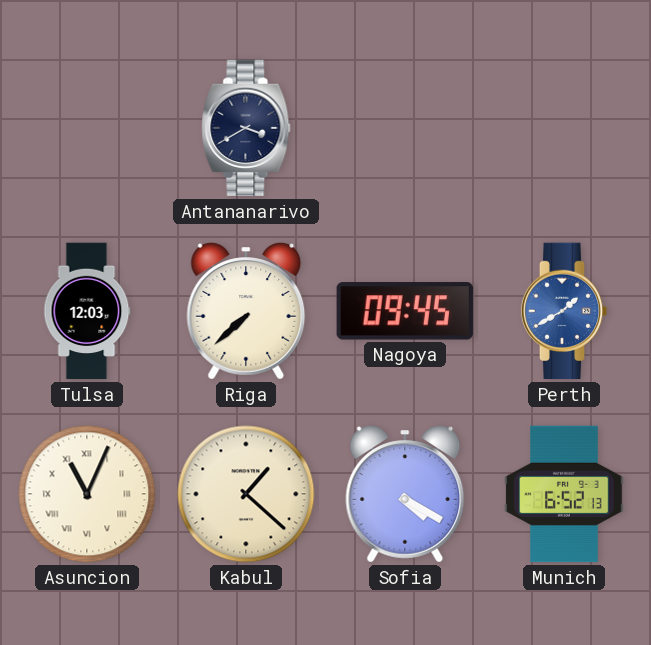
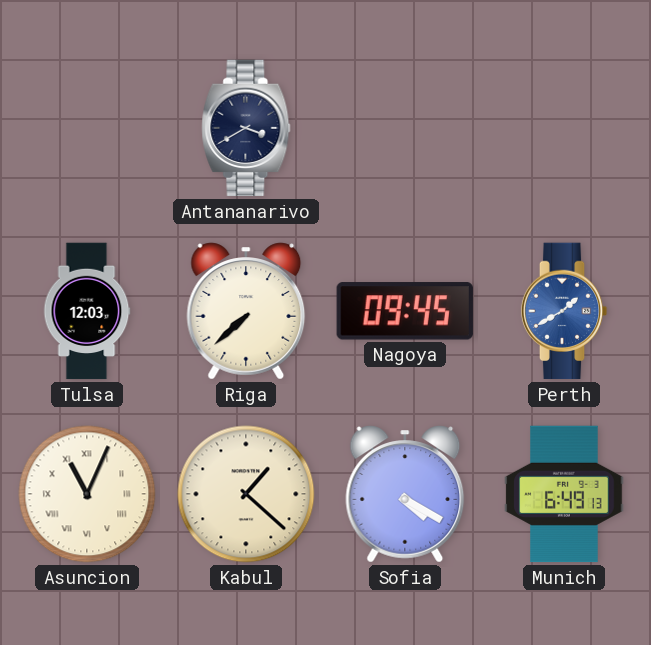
Munich: 6:52 -> 6:49 (564, 494)
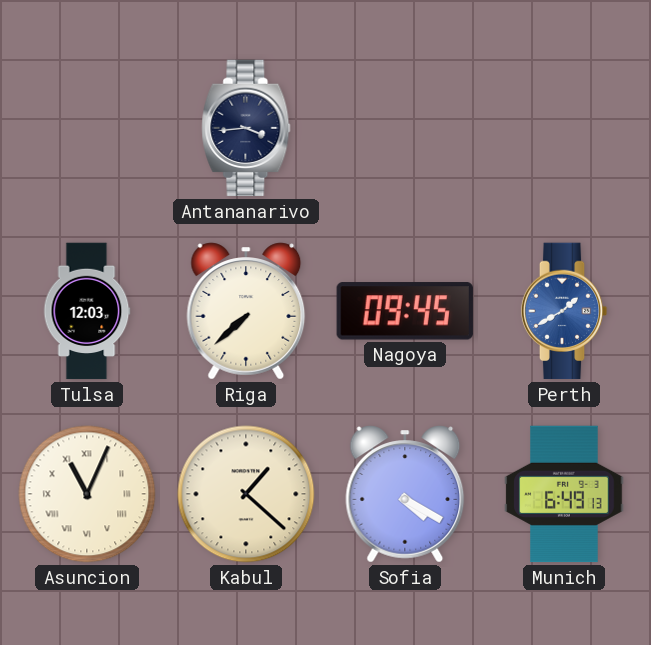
Antananarivo: 3:40 -> 3:44 (246, 128)
